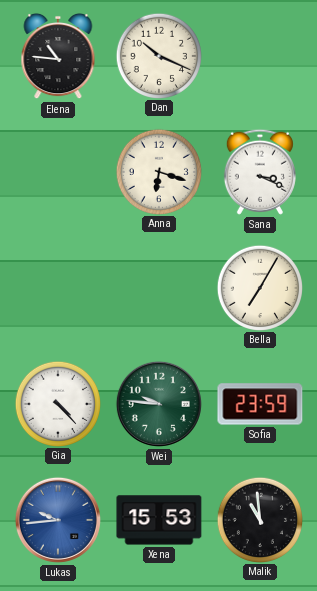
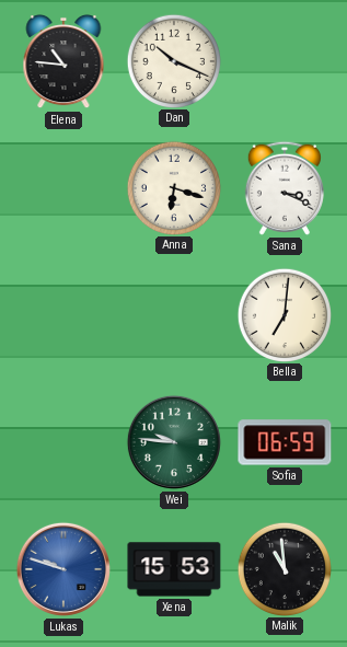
Bella: 7:05 -> 7:01 (284, 314)
Gia: 4:23 -> none (57, 403)
Sofia: 23:59 -> 06:59 (285, 442)
Lukas: 9:44 -> 9:48 (63, 569)
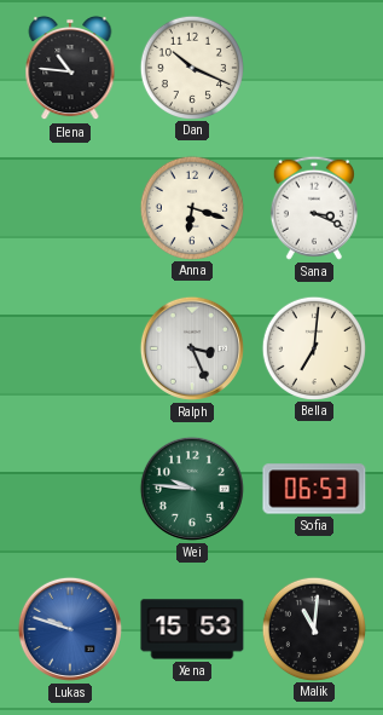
Ralph: none -> 3:26 (192, 348)
Sofia: 06:59 -> 06:53 (314, 489)
Malik: 10:59 -> 11:01 (313, 628)
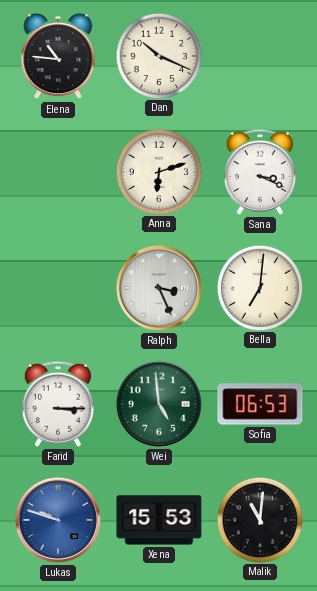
Anna: 6:18 -> 6:12 (158, 171)
Farid: none -> 3:15 (58, 404)
Wei: 9:46 -> 4:59 (159, 404)
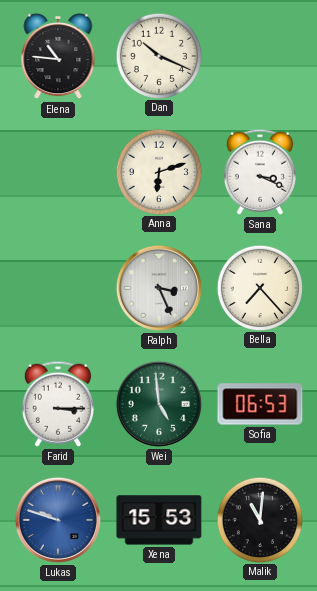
Bella: 7:01 -> 7:23 (259, 287)
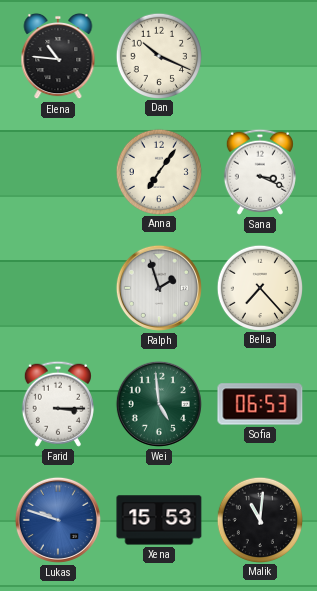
Anna: 6:12 -> 7:06 (158, 171)
Ralph: 3:26 -> 1:57 (159, 288)
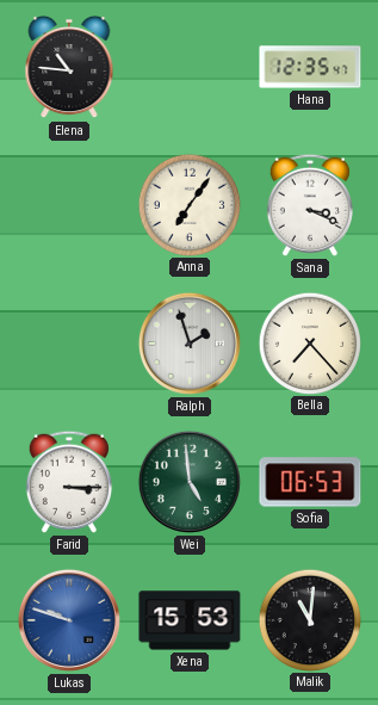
Dan: 10:19 -> none (158, 55)
Hana: none -> 12:35 (310, 67)
